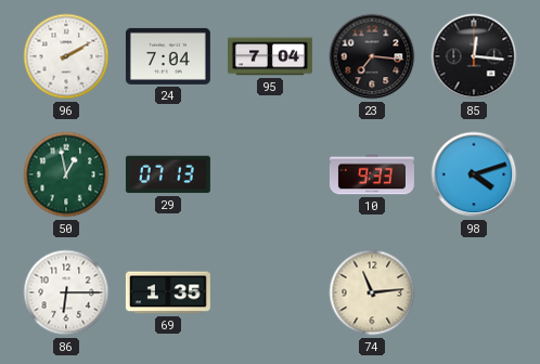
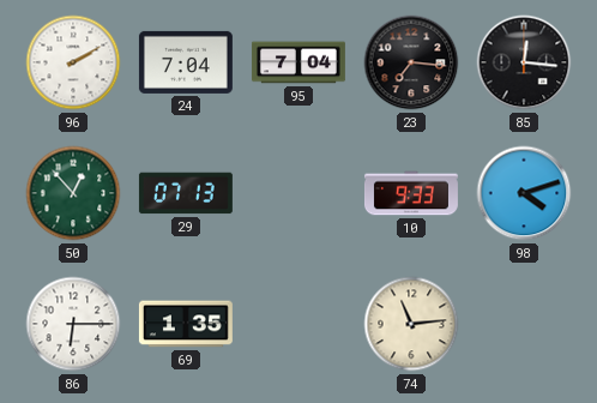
50: 12:58 -> 12:53 (73, 193)
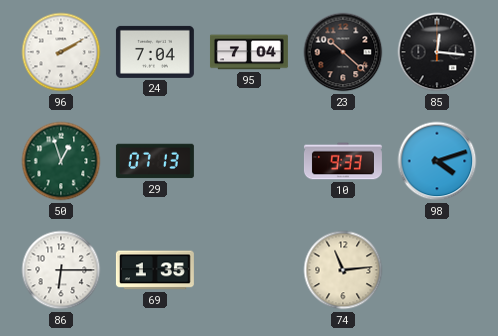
23: 7:16 -> 10:22 (343, 52)
50: 12:53 -> 12:57 (61, 161)
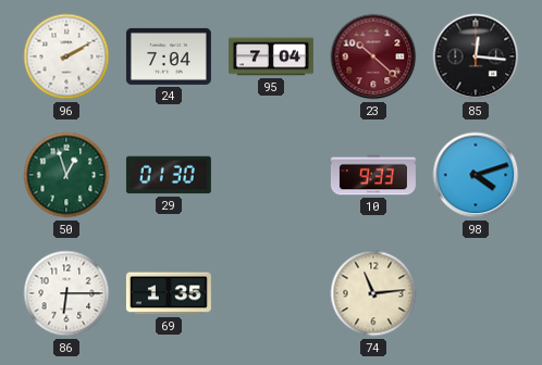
23 dial: black -> burgundy (373, 56)
29: 07:13 -> 01:30 (169, 175)
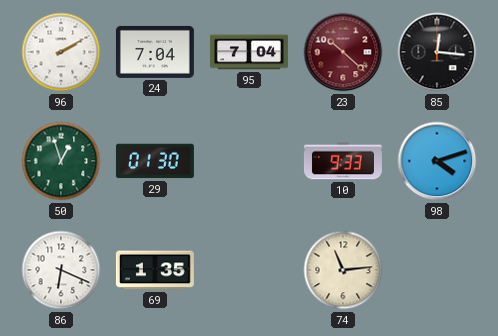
86: 6:15 -> 6:19 (61, 270)
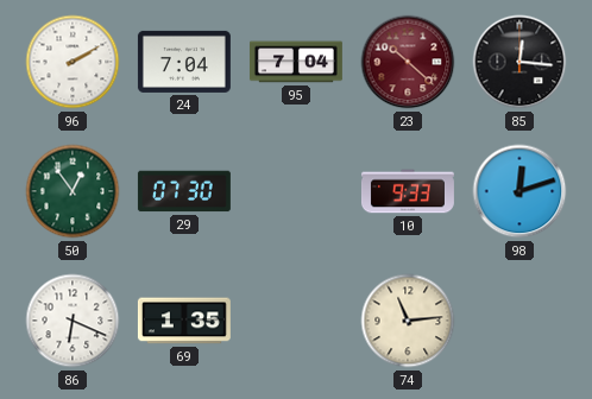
50: 12:57 -> 12:54 (73, 191)
29: 01:30 -> 07:30 (184, 191)
98: 4:12 -> 12:12 (519, 191)
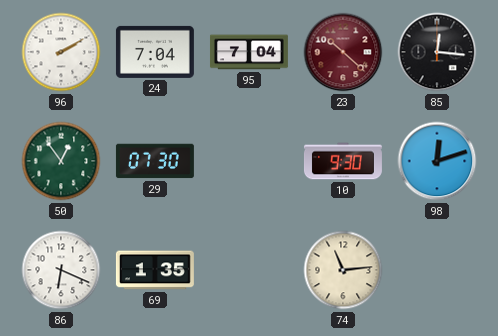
10: 9:33 -> 9:30 (343, 161)
